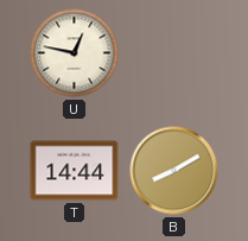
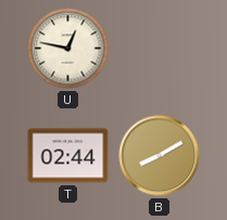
T: 14:44 -> 02:44 (68, 156)
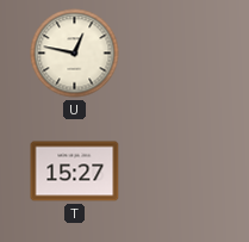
T: 02:44 -> 15:27 (75, 172)
B: 8:10 -> none (160, 156)
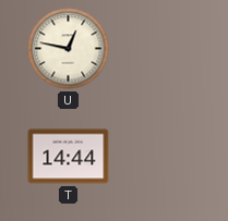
T: 15:27 -> 14:44 (69, 157)
